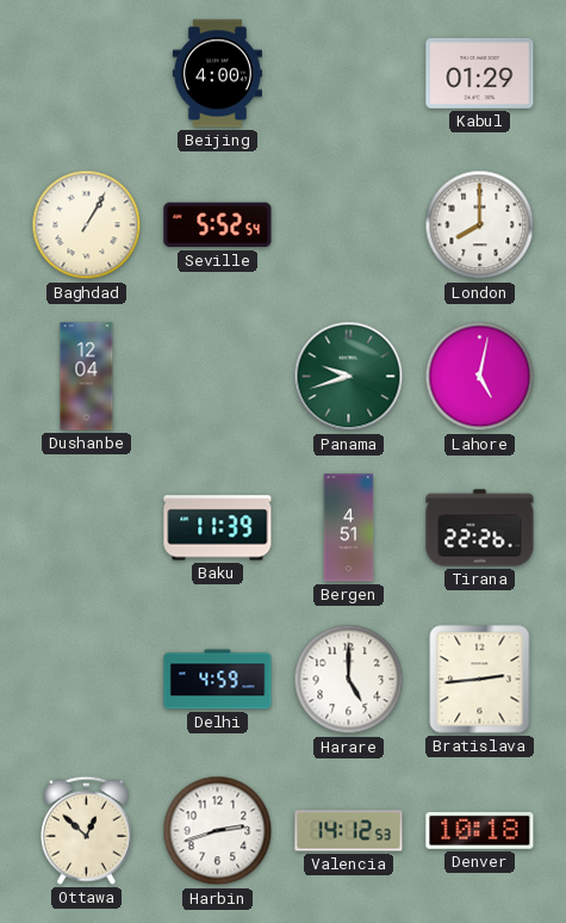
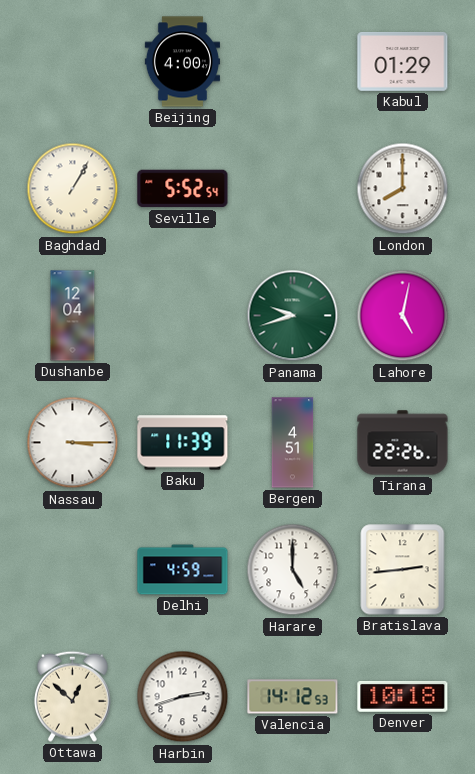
Nassau: none -> 3:15 (73, 443)
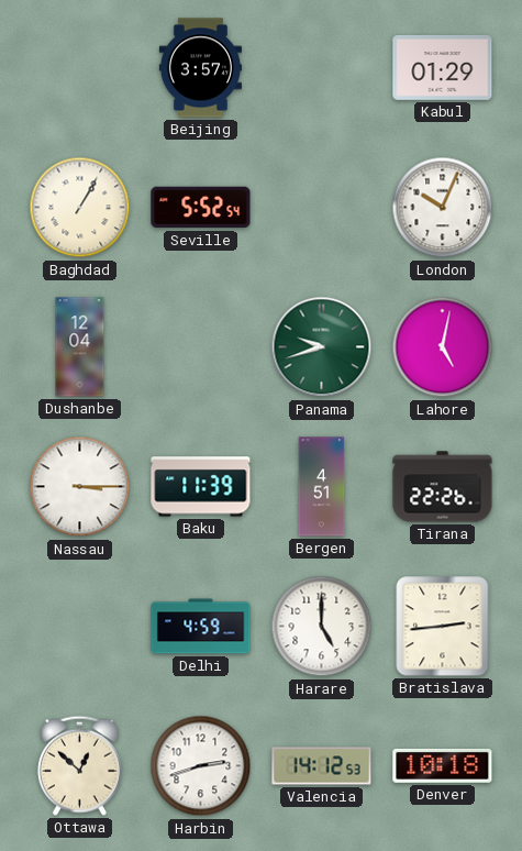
Beijing: 4:00 -> 3:57 (200, 68)
London: 8:00 -> 10:04 (443, 208)
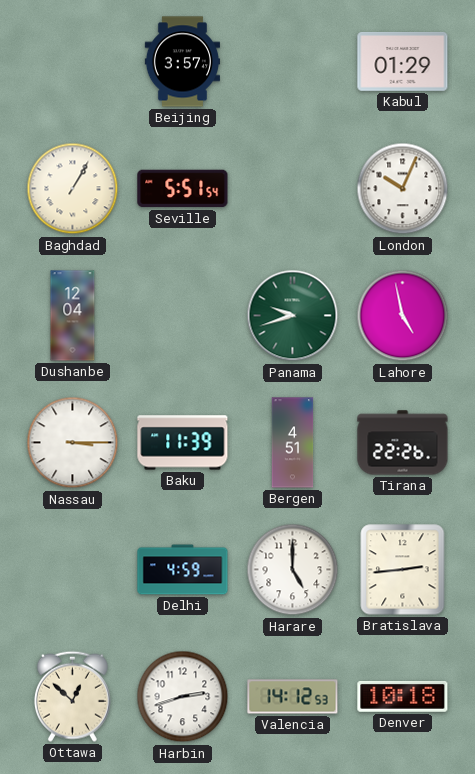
Seville: 5:52 -> 5:51 (183, 189)
Lahore: 5:02 -> 4:58 (403, 316)
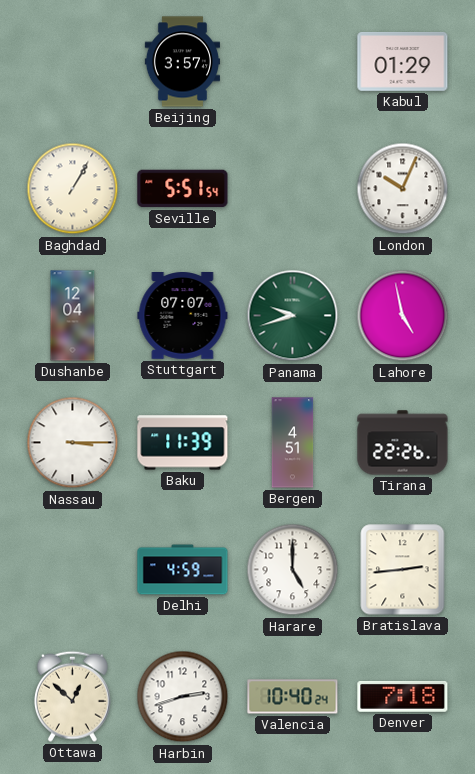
Stuttgart: none -> 07:07 (183, 316)
Valencia: 14:12 -> 10:40 (293, 697)
Denver: 10:18 -> 7:18 (403, 696)
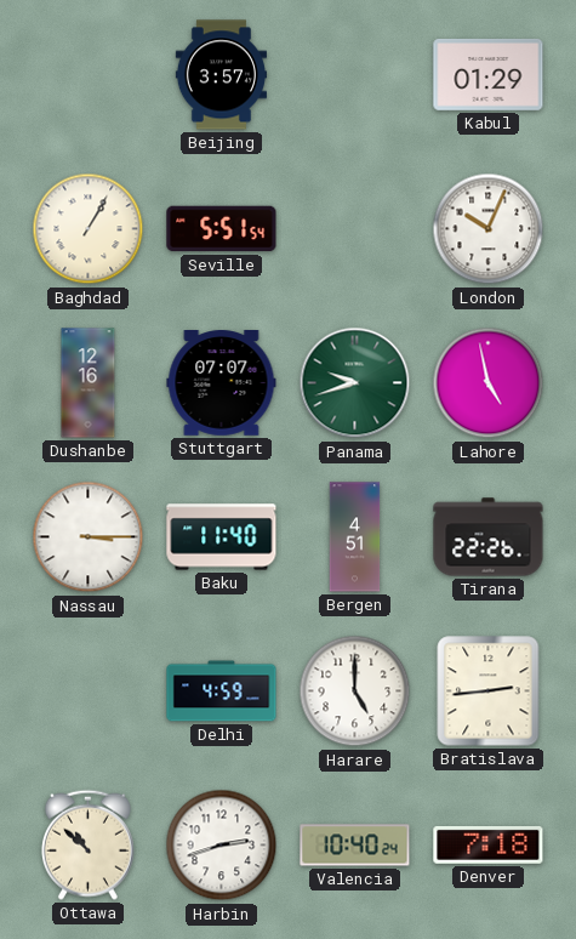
Dushanbe: 12:04 -> 12:16 (89, 383)
Baku: 11:39 -> 11:40 (222, 537)
Ottawa: 12:52 -> 10:52 (87, 844)
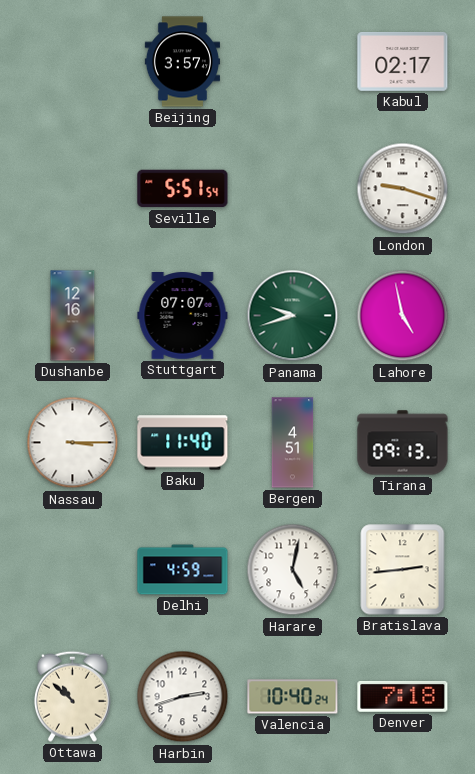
Kabul: 01:29 -> 02:17 (403, 62)
Baghdad: 1:05 -> none (89, 229)
London: 10:04 -> 9:18 (403, 189)
Tirana: 22:26 -> 09:13 (403, 443)
Harare: 5:00 -> 5:02 (293, 570)
